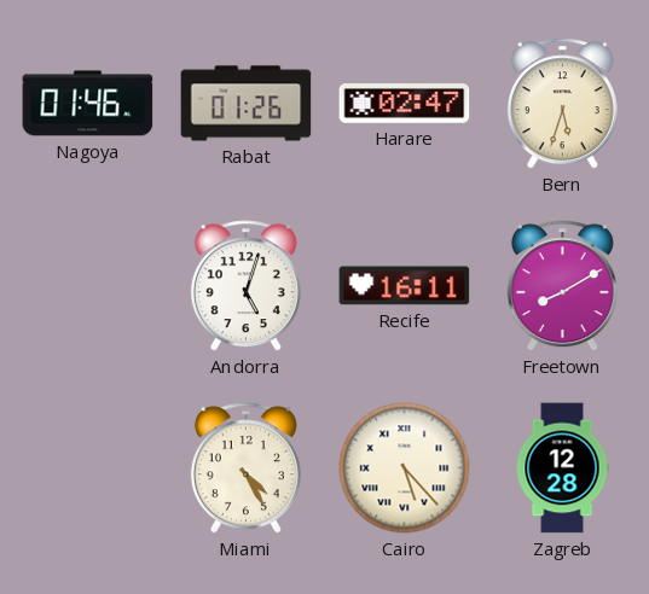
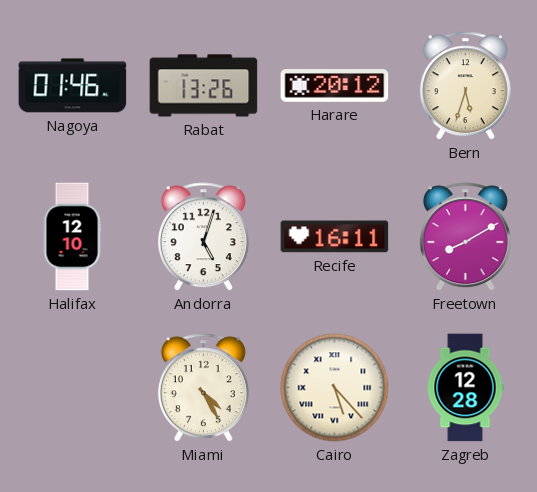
Rabat: 01:26 -> 13:26 (204, 86)
Harare: 02:47 -> 20:12 (335, 86)
Halifax: none -> 12:10 (72, 237)
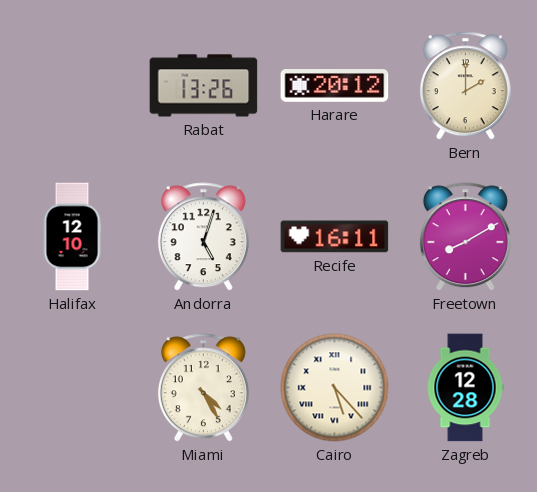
Nagoya: 01:46 -> none (73, 86)
Bern: 5:33 -> 2:00 (465, 86)
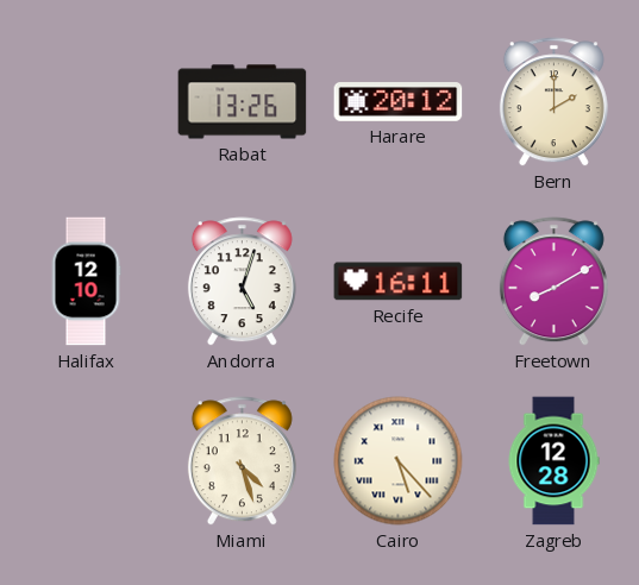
Miami: 4:25 -> 4:27 (242, 461)
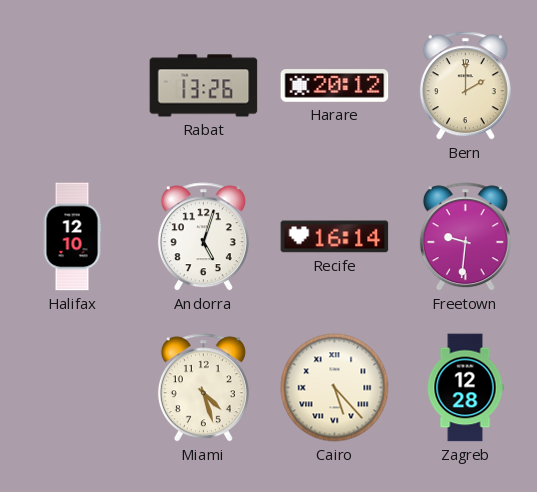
Recife: 16:11 -> 16:14 (335, 237)
Freetown: 8:10 -> 9:31 (465, 237)
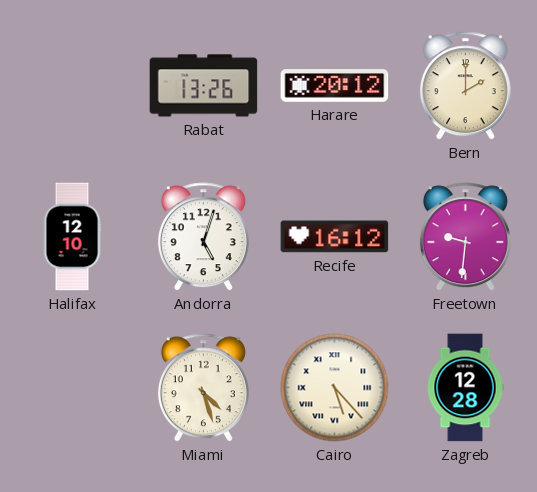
Recife: 16:14 -> 16:12 (335, 237)
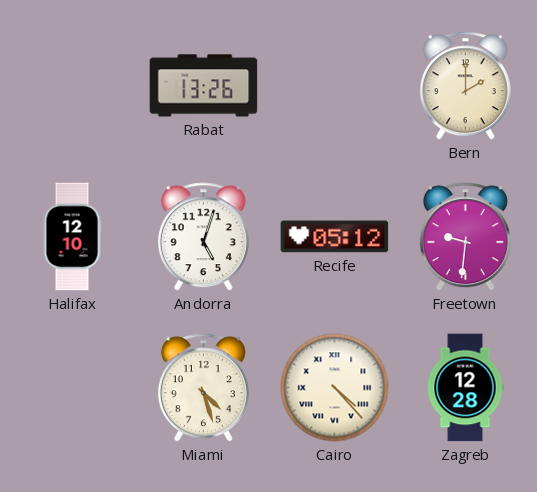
Harare: 20:12 -> none (335, 86)
Recife: 16:12 -> 05:12 (335, 237)
Cairo: 5:23 -> 4:23 (335, 388)
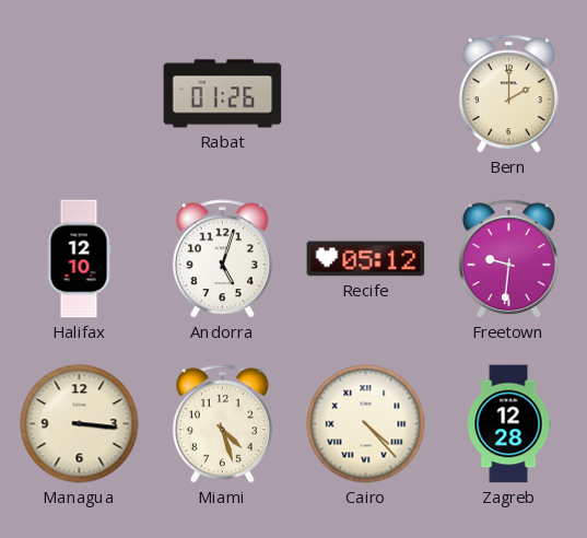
Rabat: 13:26 -> 01:26 (223, 94)
Managua: none -> 3:16 (80, 424)
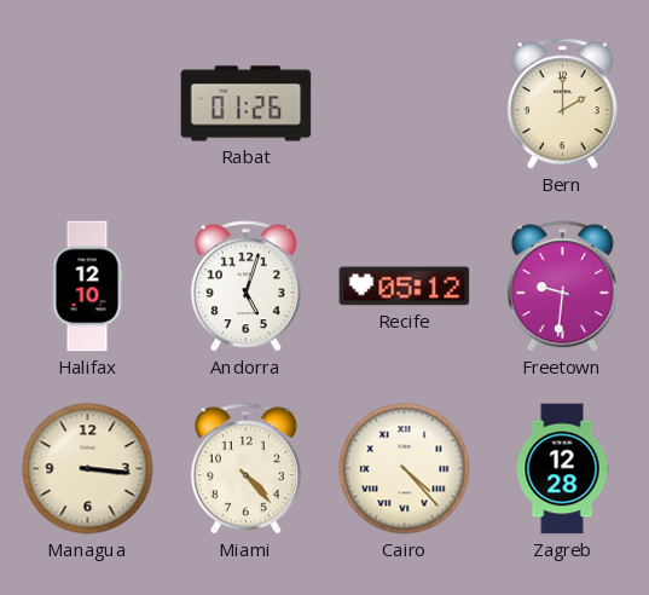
Miami: 4:27 -> 4:23 (245, 469)
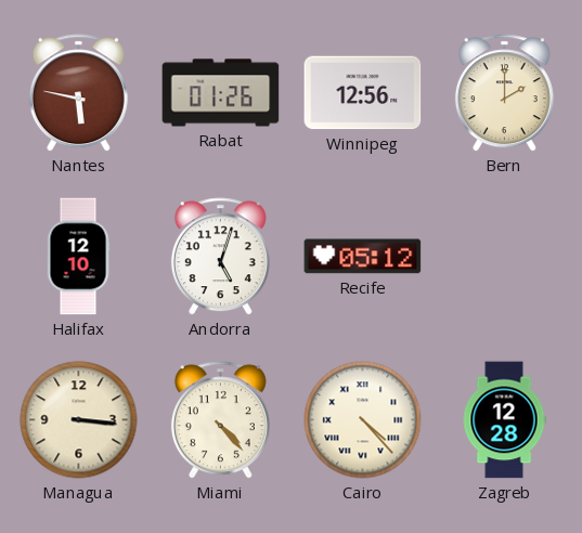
Nantes: none -> 5:47 (78, 93)
Winnipeg: none -> 12:56 (363, 93)
Freetown: 9:31 -> none (562, 287)
